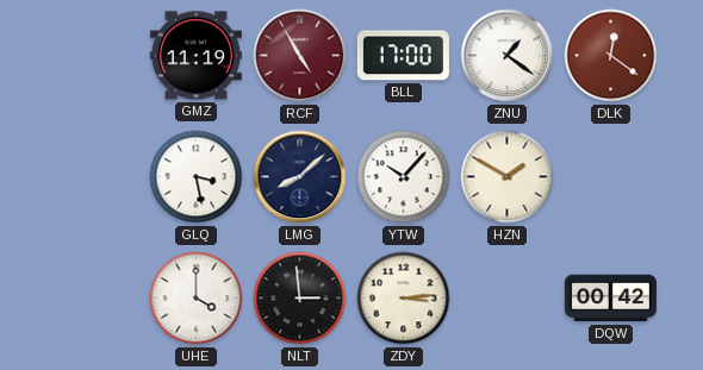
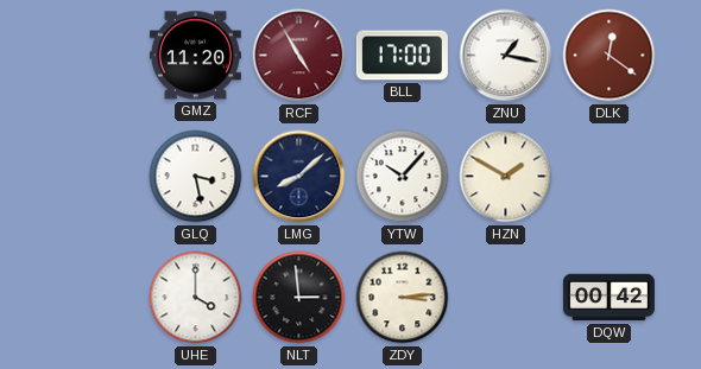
GMZ: 11:19 -> 11:20 (195, 56)
ZNU: 1:21 -> 1:17 (506, 56)
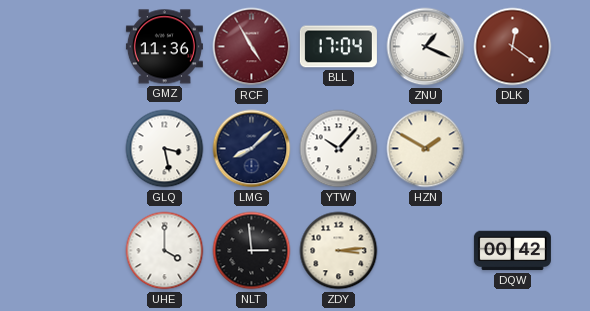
GMZ: 11:20 -> 11:36 (164, 47)
BLL: 17:00 -> 17:04 (338, 47)
ZNU: 1:17 -> 1:19 (426, 47)
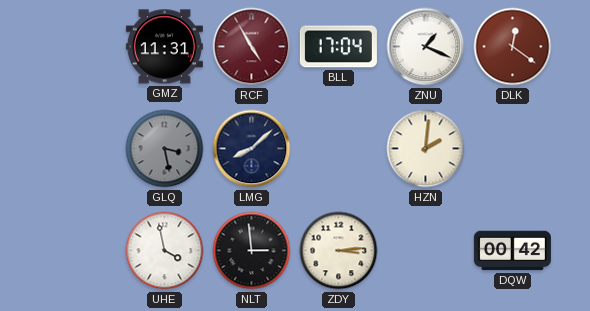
GMZ: 11:36 -> 11:31 (164, 47)
GLQ dial: white -> grey (165, 149)
YTW: 10:07 -> none (339, 149)
HZN: 1:50 -> 2:01 (426, 149)
UHE: 4:00 -> 3:58 (165, 251)
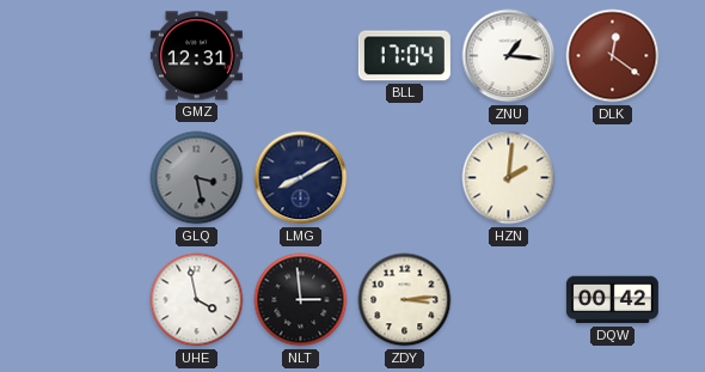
GMZ: 11:31 -> 12:31 (196, 56)
RCF: 4:55 -> none (252, 47)
ZNU: 1:19 -> 1:16 (509, 56)
LMG: 8:08 -> 8:10 (301, 178)
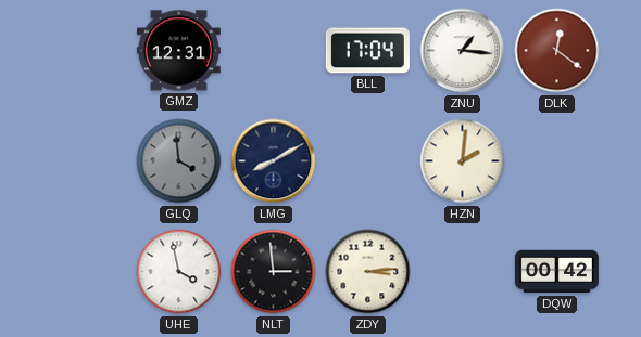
GLQ: 3:28 -> 3:59 (179, 161)
